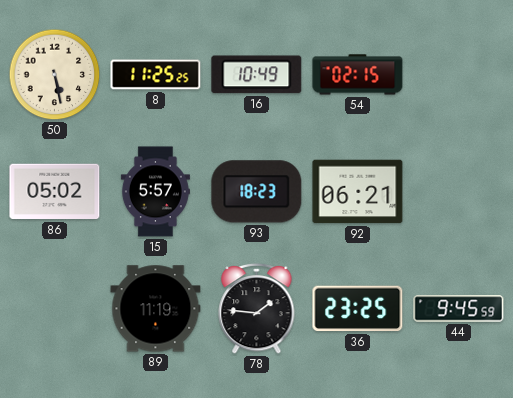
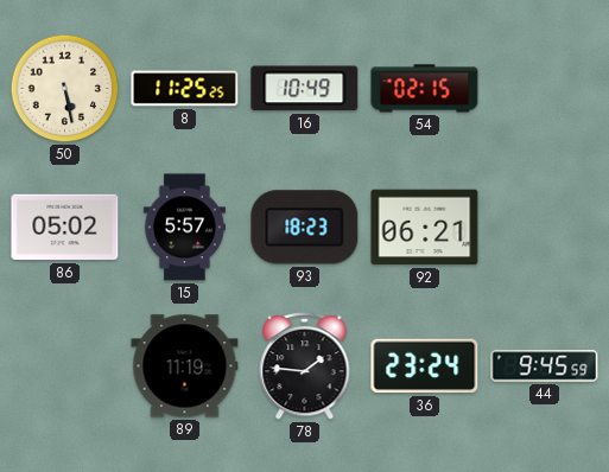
36: 23:25 -> 23:24 (425, 366)
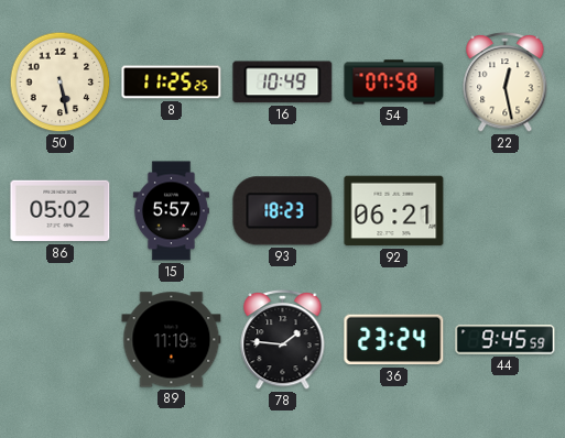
54: 02:15 -> 07:58 (394, 83)
22: none -> 12:28 (506, 81)
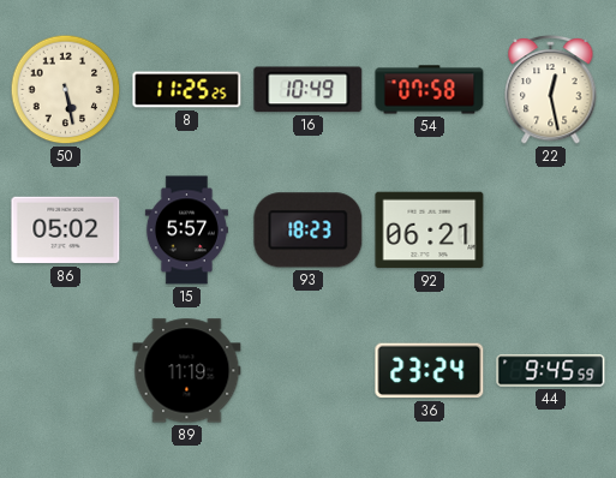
78: 1:46 -> none (283, 339)
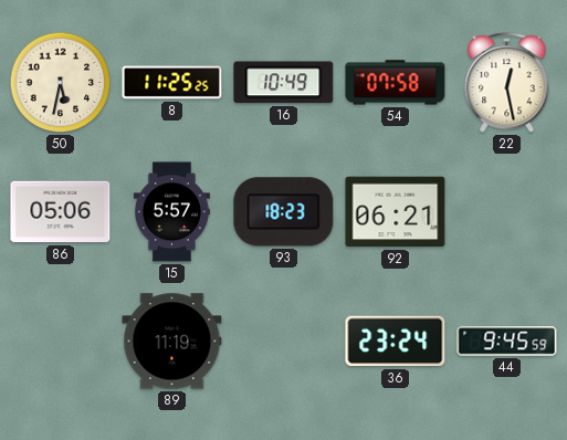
50: 5:28 -> 5:32 (61, 83)
86: 05:02 -> 05:06 (61, 212)
